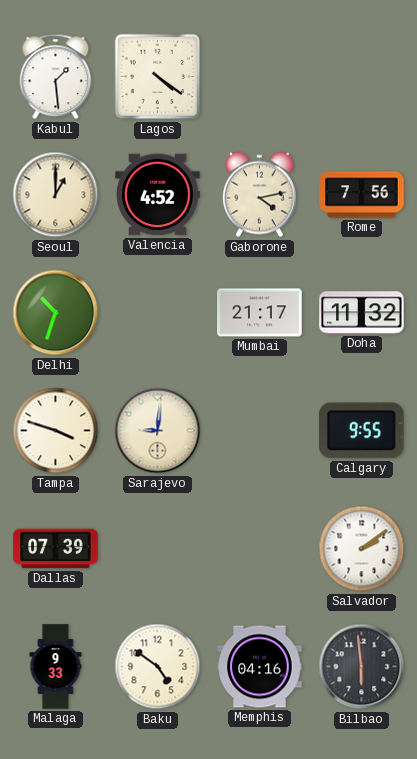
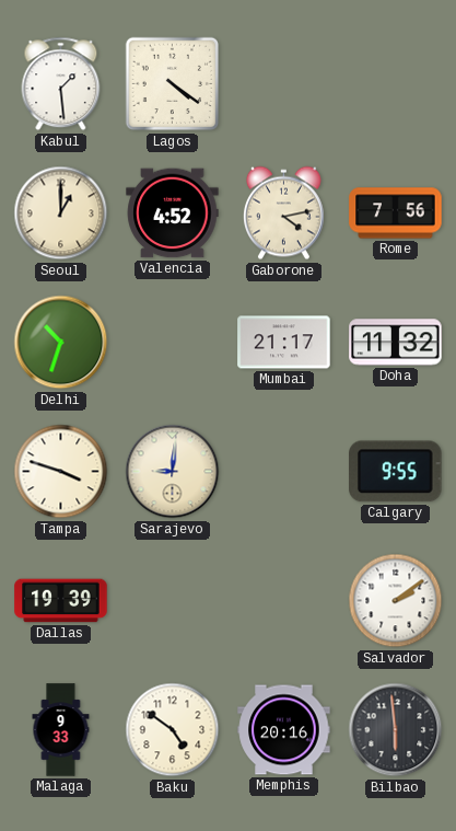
Dallas: 07:39 -> 19:39 (61, 601)
Memphis: 04:16 -> 20:16 (284, 730)
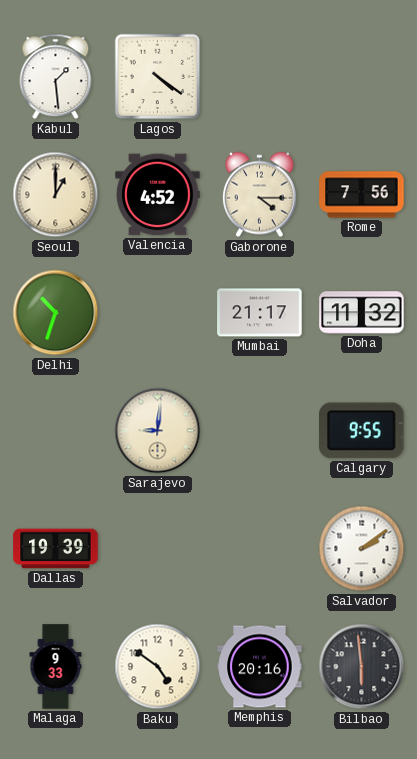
Gaborone: 4:13 -> 4:15 (259, 195)
Tampa: 3:48 -> none (61, 472)
